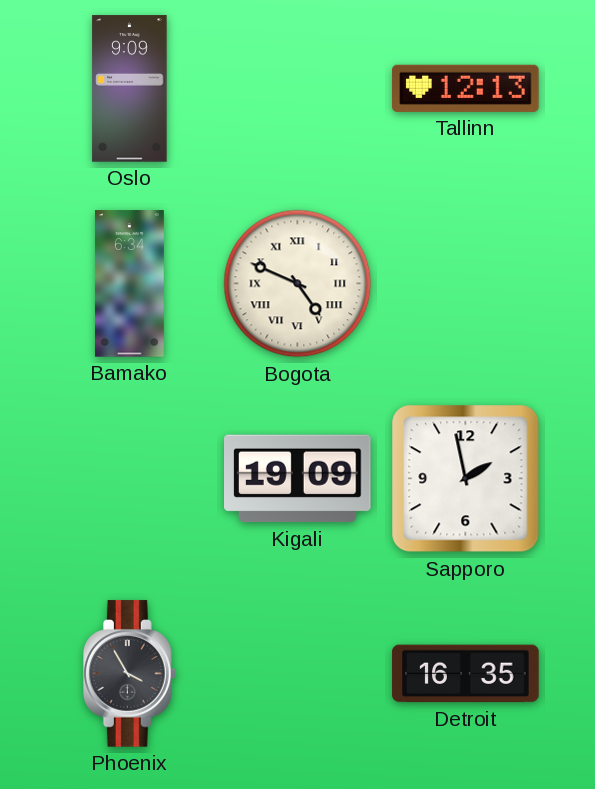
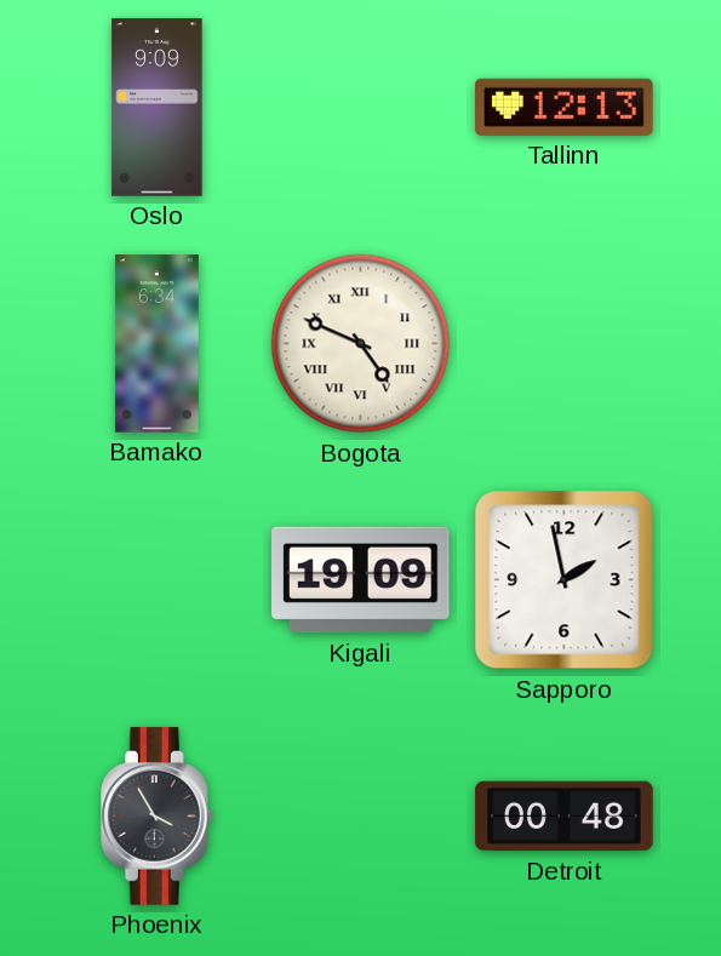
Detroit: 16:35 -> 00:48 (565, 817)
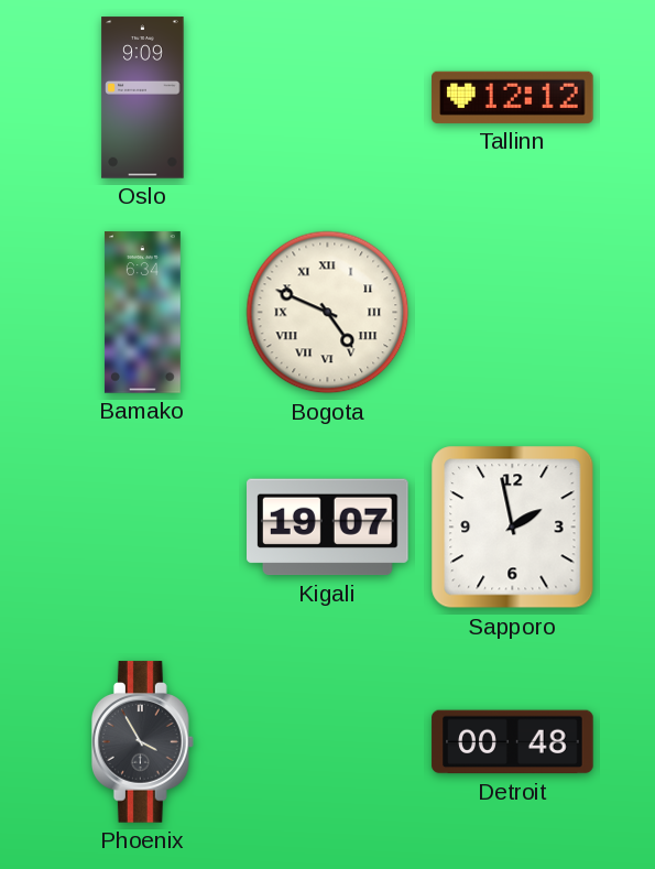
Tallinn: 12:13 -> 12:12 (513, 97)
Kigali: 19:09 -> 19:07 (328, 528)
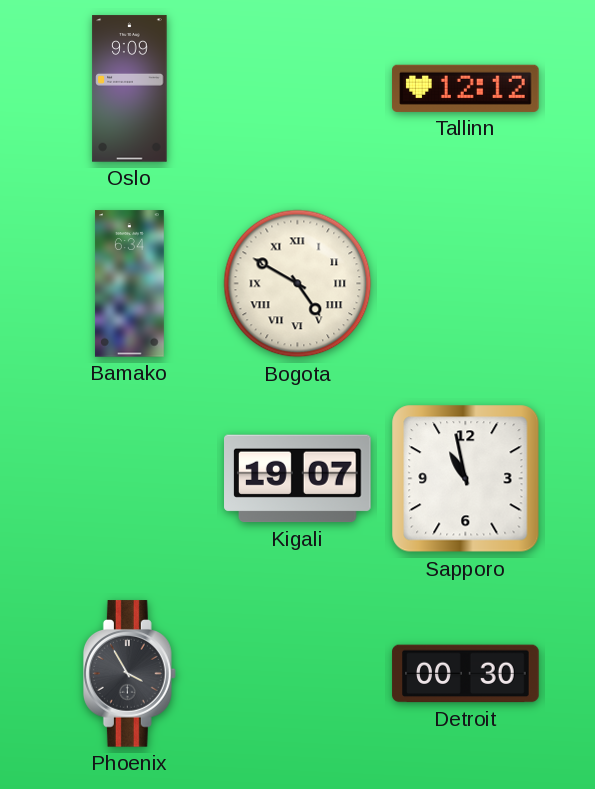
Bogota: 4:49 -> 4:50 (298, 284)
Sapporo: 1:58 -> 10:58 (466, 479)
Detroit: 00:48 -> 00:30 (466, 674)
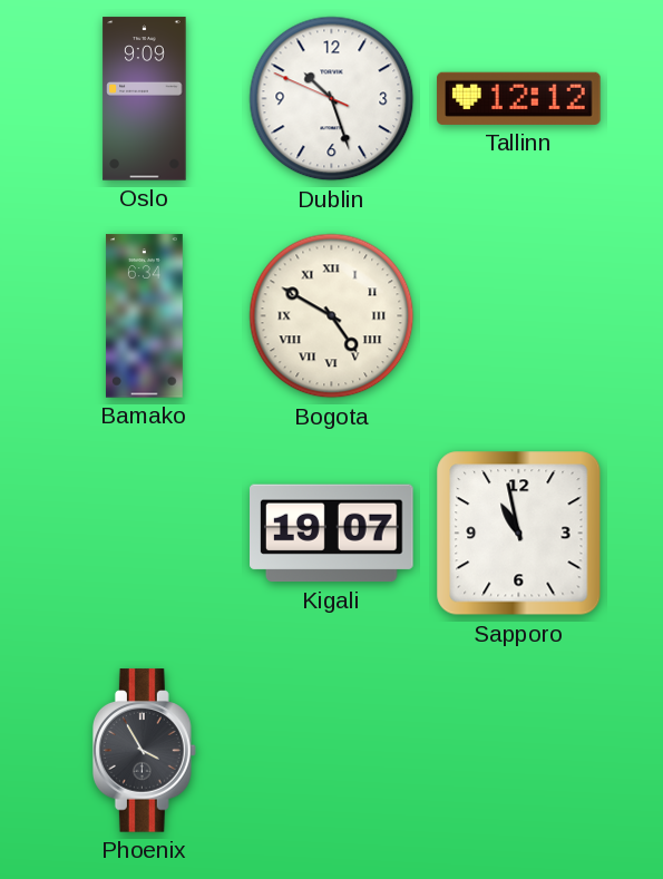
Dublin: none -> 10:26 (332, 99)
Detroit: 00:30 -> none (466, 674)
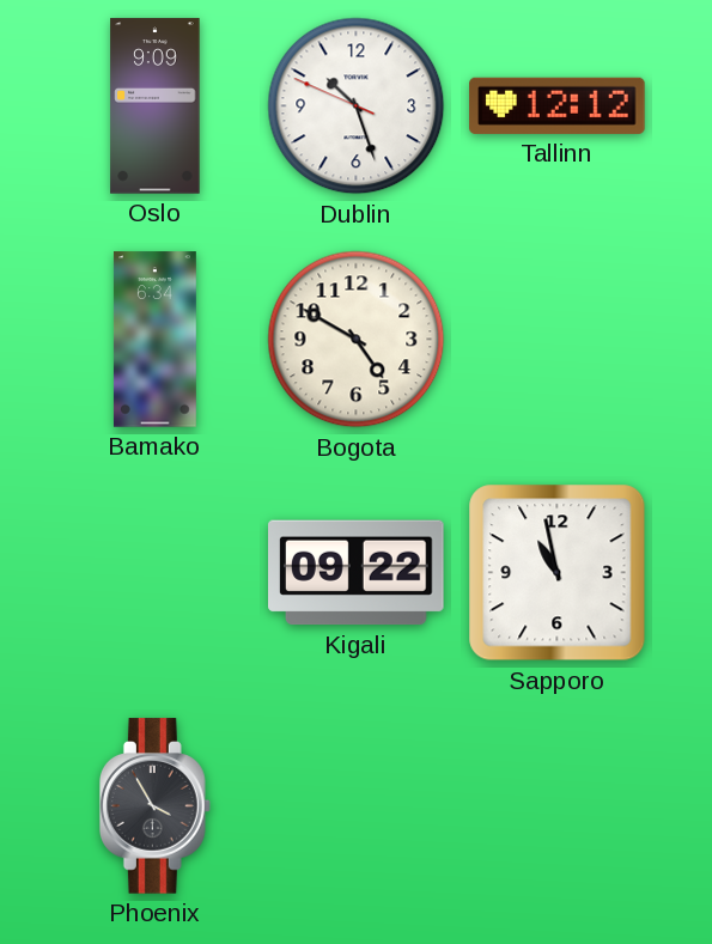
Bogota numerals: Roman -> Arabic (357, 340)
Kigali: 19:07 -> 09:22 (357, 573)
